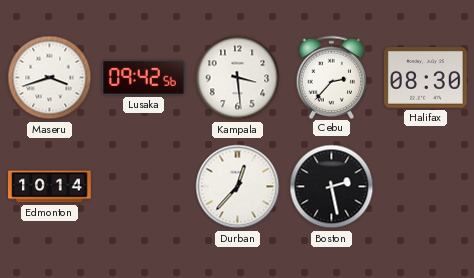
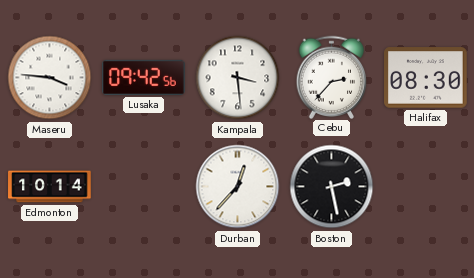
Maseru: 3:42 -> 3:46 (50, 78)
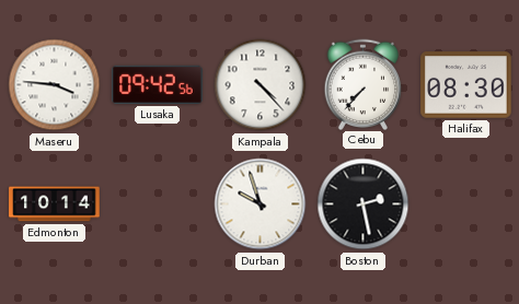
Kampala: 3:29 -> 4:23 (261, 85)
Cebu: 2:37 -> 7:37 (364, 84)
Durban: 12:37 -> 9:57 (261, 204)
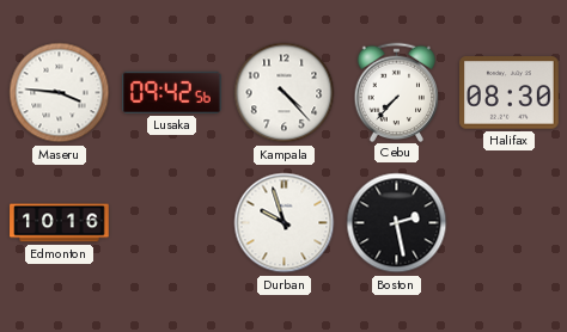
Edmonton: 10:14 -> 10:16 (60, 223)
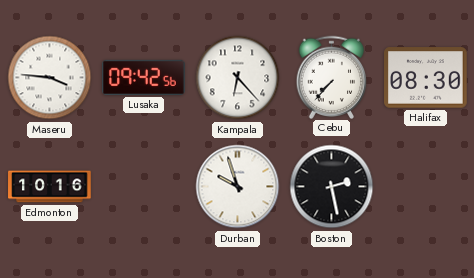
Kampala: 4:23 -> 6:23 (238, 78)
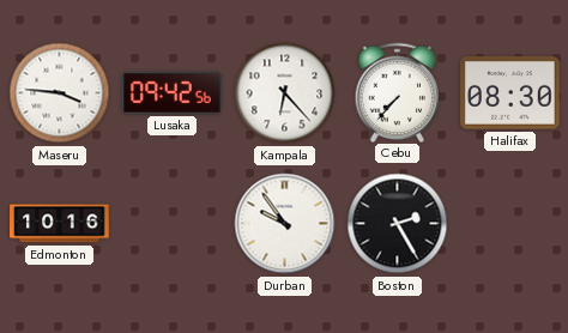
Durban: 9:57 -> 9:54 (285, 224)
Boston: 2:28 -> 2:25 (398, 224)
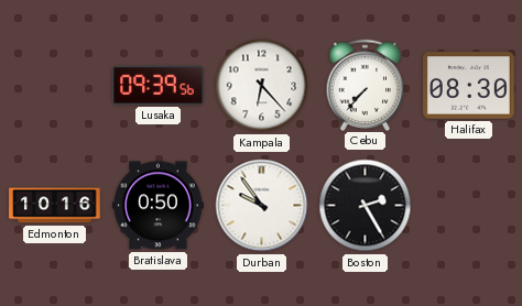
Maseru: 3:46 -> none (60, 93)
Lusaka: 09:42 -> 09:39 (159, 85)
Bratislava: none -> 0:50 (159, 206)
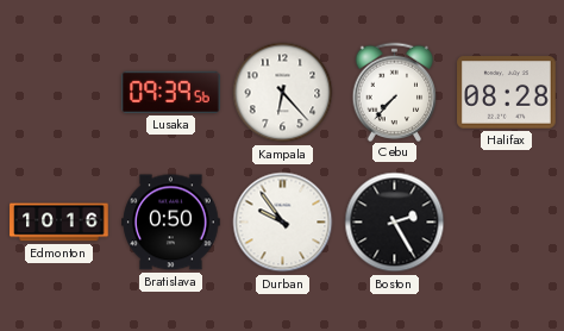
Halifax: 08:30 -> 08:28 (507, 93)
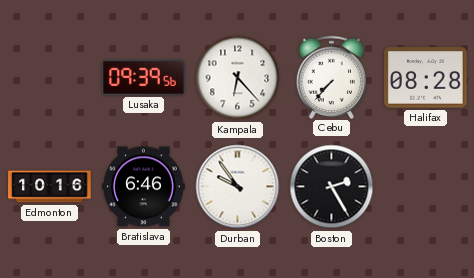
Bratislava: 0:50 -> 6:46 (144, 187)
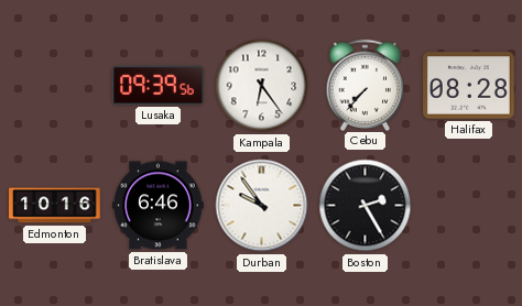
Kampala: 6:23 -> 6:24 (262, 86)
